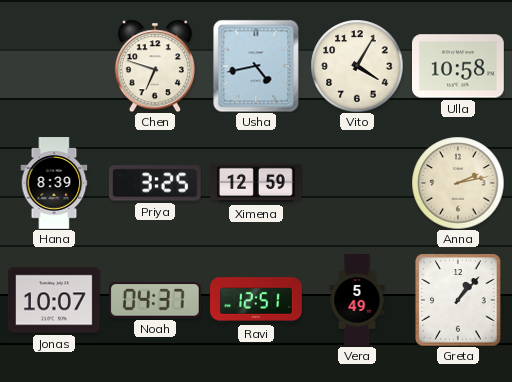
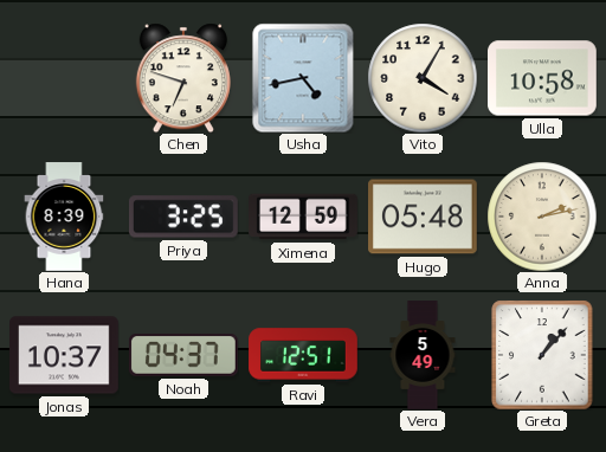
Hugo: none -> 05:48 (424, 217)
Jonas: 10:07 -> 10:37 (65, 355)
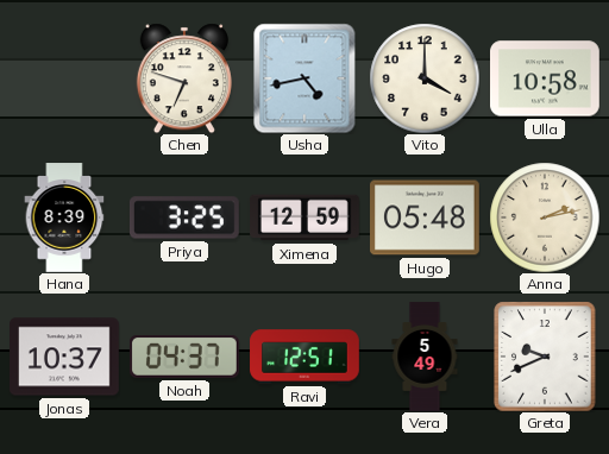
Vito: 4:05 -> 4:00 (425, 78)
Greta: 1:07 -> 9:41 (545, 357)
